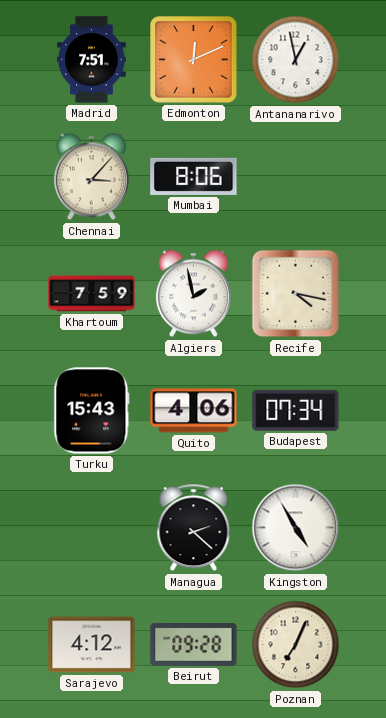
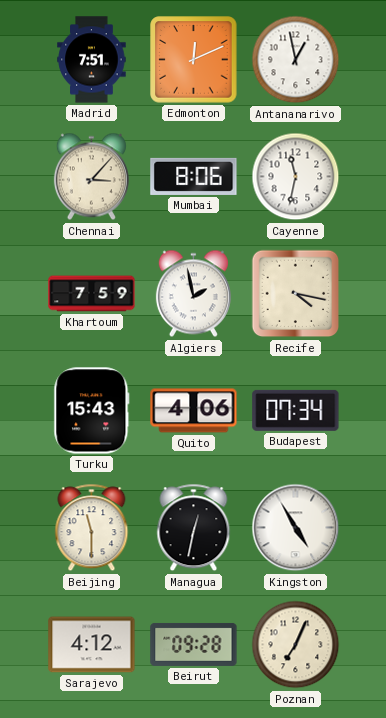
Cayenne: none -> 11:32 (296, 177)
Beijing: none -> 11:30 (92, 528)
Managua: 2:22 -> 12:32 (194, 528)
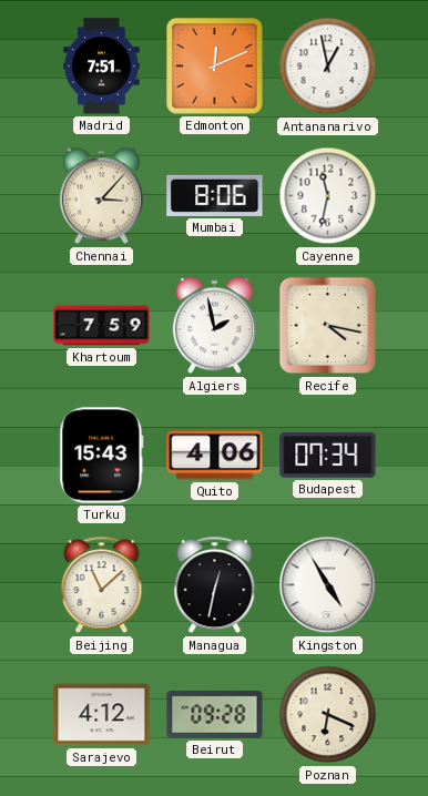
Beijing: 11:30 -> 11:08 (102, 585)
Poznan: 7:04 -> 6:19 (328, 715)
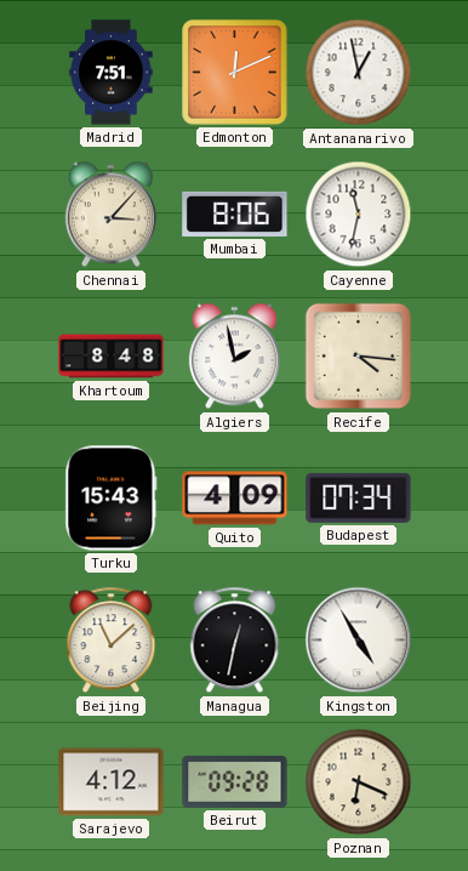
Khartoum: 7:59 -> 8:48 (112, 357)
Recife: 4:17 -> 4:16 (359, 357)
Quito: 4:06 -> 4:09 (235, 499)
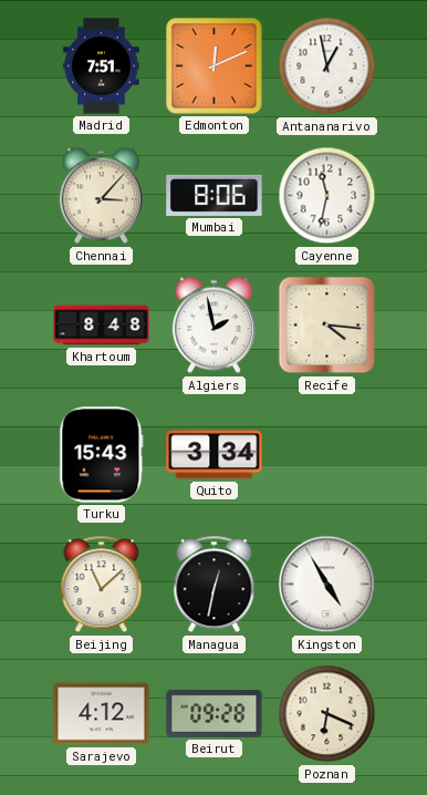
Quito: 4:09 -> 3:34 (215, 455)
Budapest: 07:34 -> none (359, 497)
